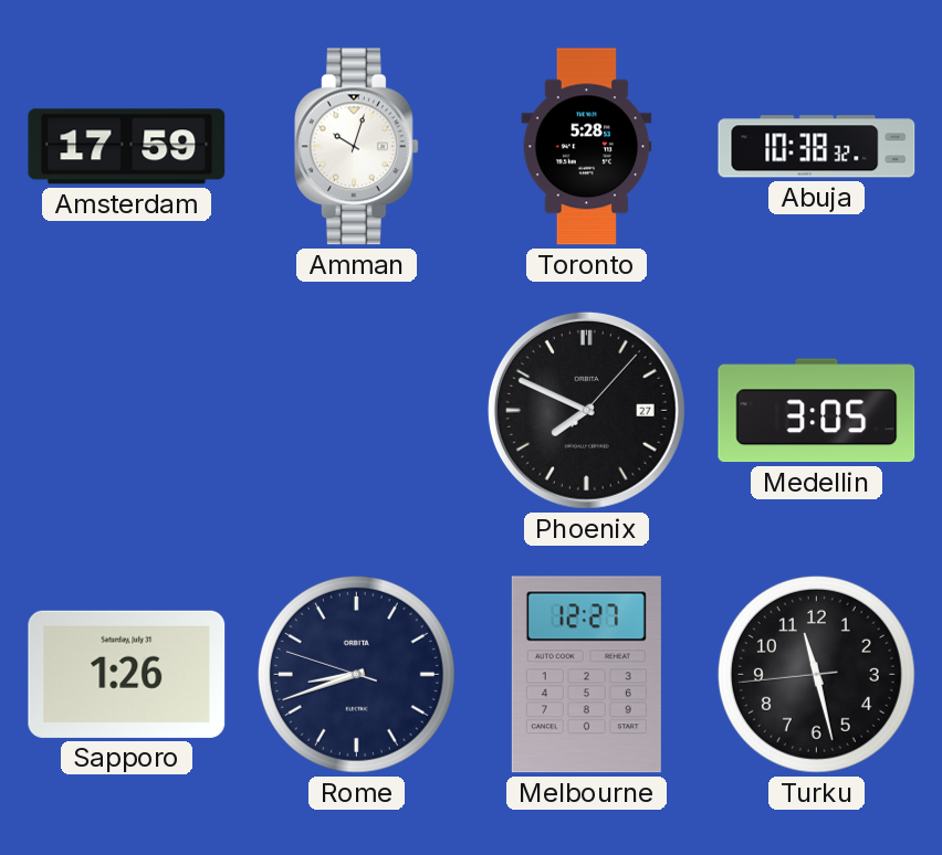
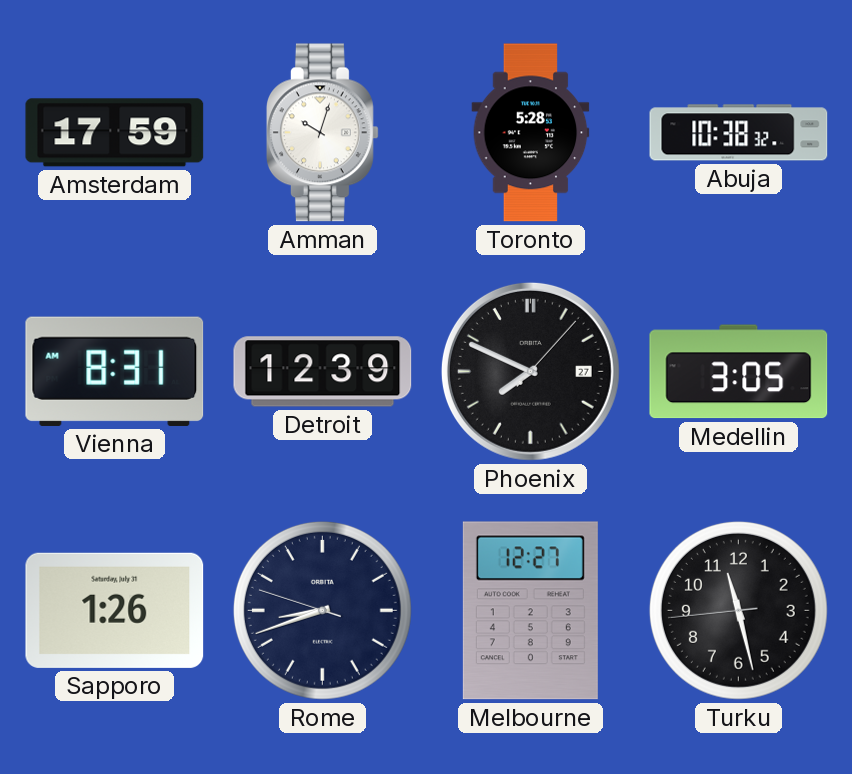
Vienna: none -> 8:31 (115, 371)
Detroit: none -> 12:39 (323, 372)
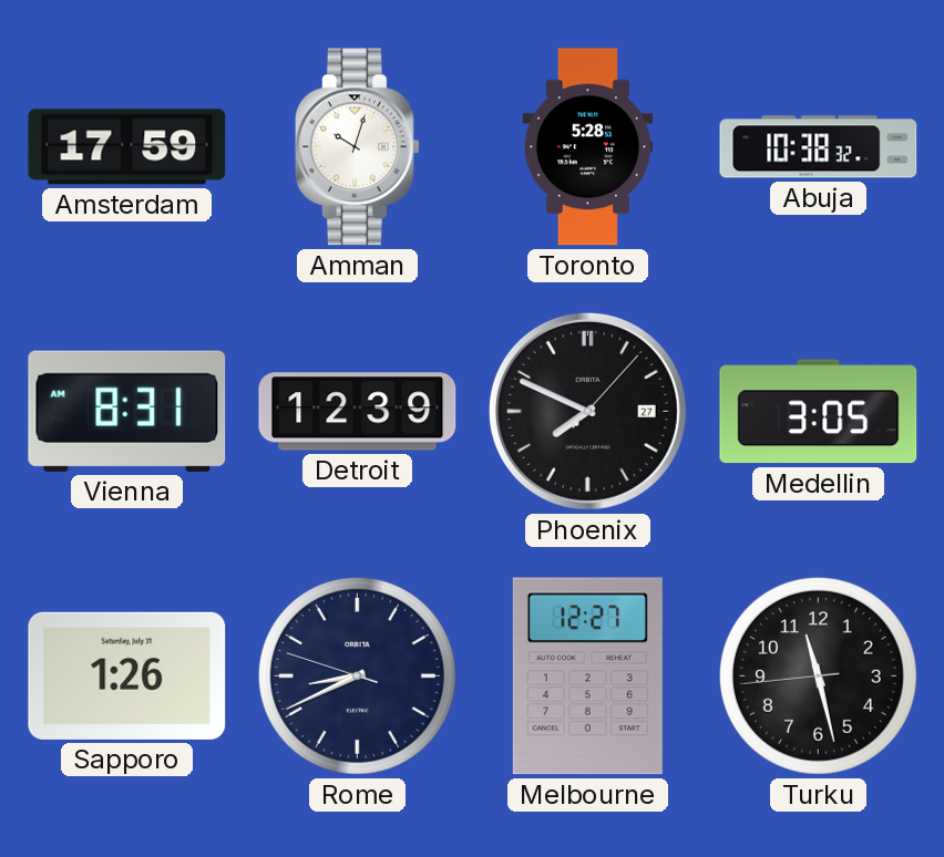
Rome: 8:41 -> 8:40 (357, 675)
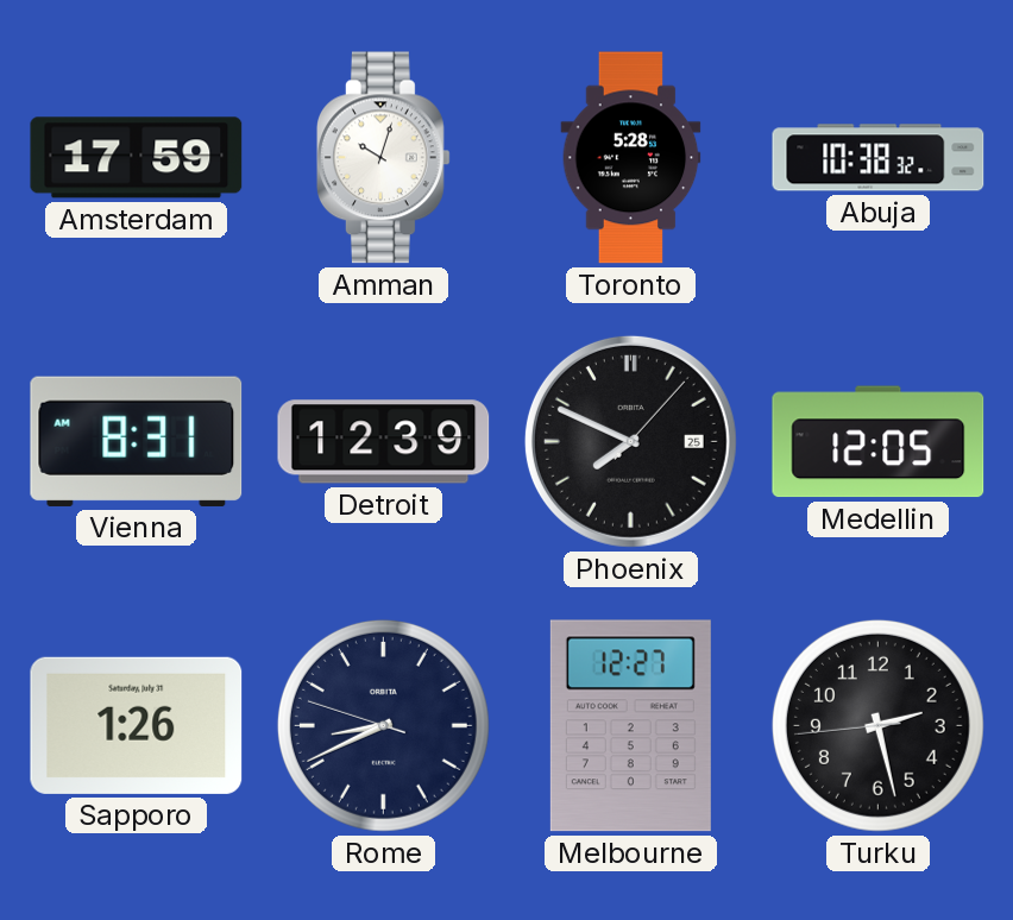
Phoenix date: 27 -> 25 (630, 441)
Medellin: 3:05 -> 12:05 (879, 442)
Turku: 11:27 -> 2:27 (877, 725)
